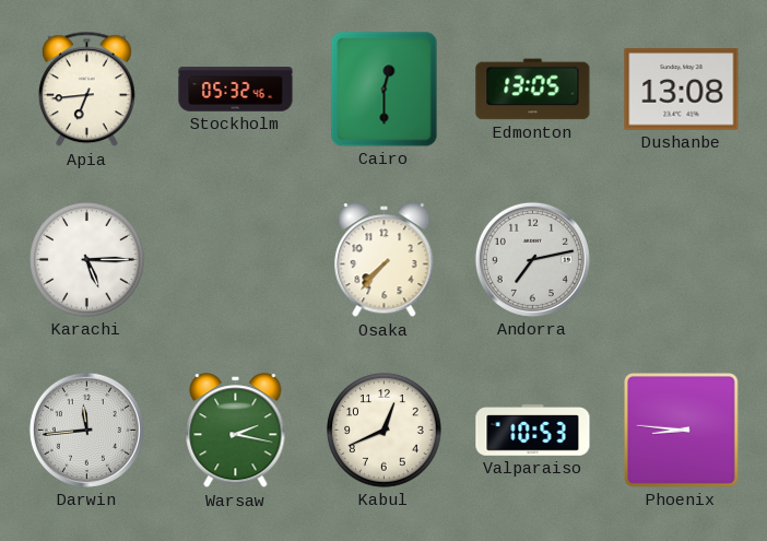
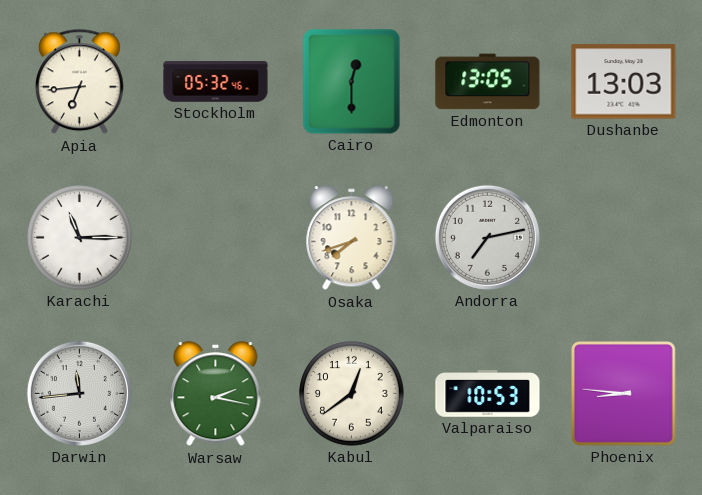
Dushanbe: 13:08 -> 13:03 (624, 82)
Karachi: 5:15 -> 11:15 (80, 238)
Osaka: 7:37 -> 7:42 (352, 238)
Kabul: 12:41 -> 12:39 (352, 394)
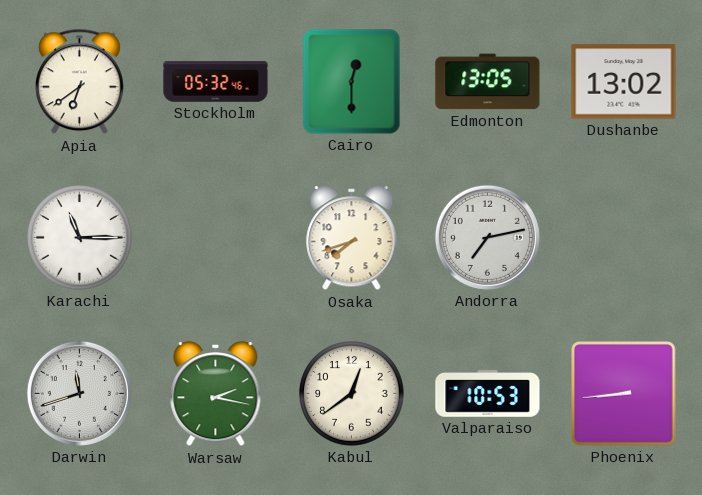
Apia: 6:44 -> 6:39 (79, 82)
Dushanbe: 13:03 -> 13:02 (624, 82)
Darwin: 11:44 -> 11:42 (79, 393)
Phoenix: 8:46 -> 8:44 (624, 394)
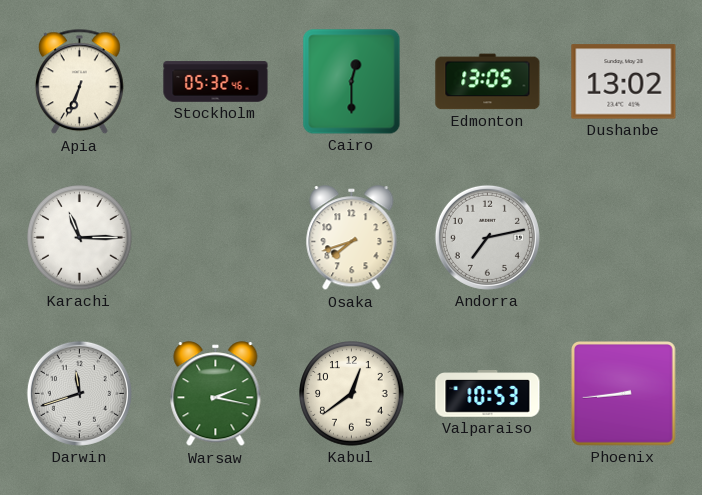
Apia: 6:39 -> 6:34 (79, 82)
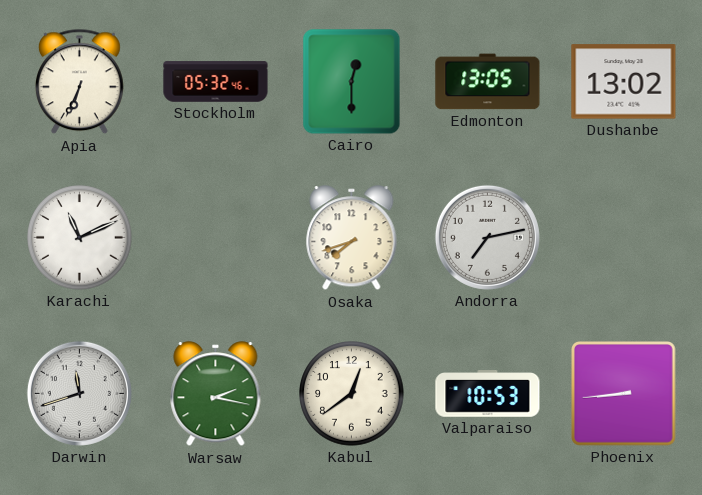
Karachi: 11:15 -> 11:11 (80, 238)
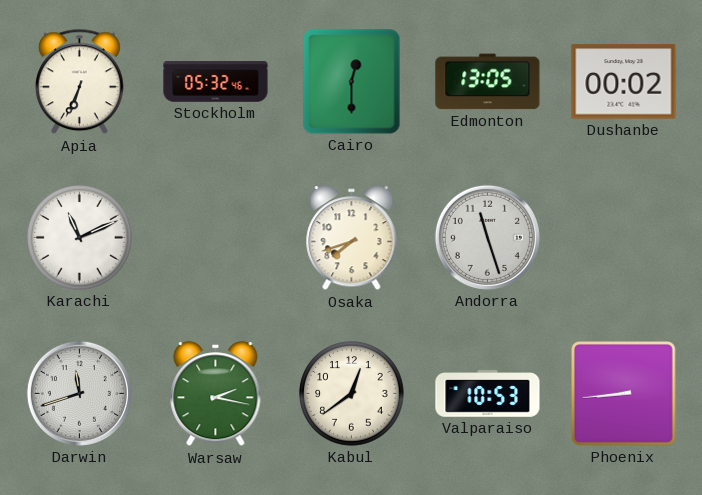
Dushanbe: 13:02 -> 00:02 (624, 82)
Andorra: 7:13 -> 11:27 (487, 237)
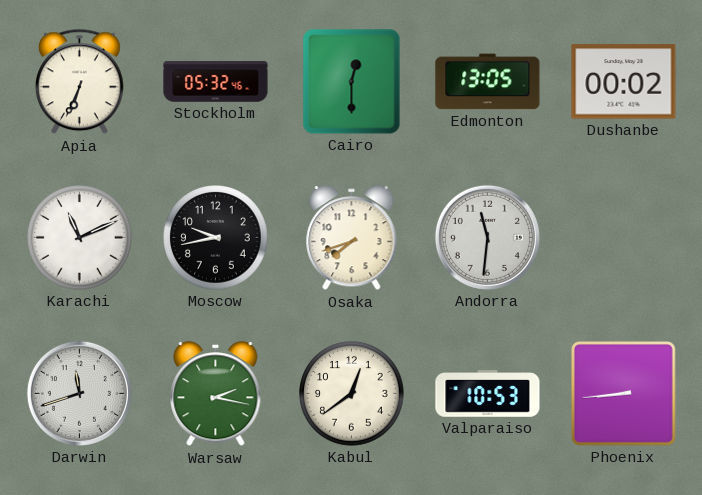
Moscow: none -> 9:43 (216, 238)
Andorra: 11:27 -> 11:31 (487, 237)
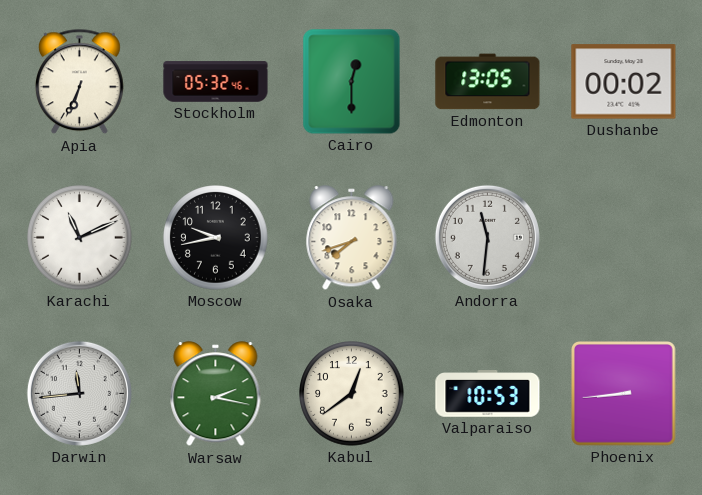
Darwin: 11:42 -> 11:44 (79, 393)
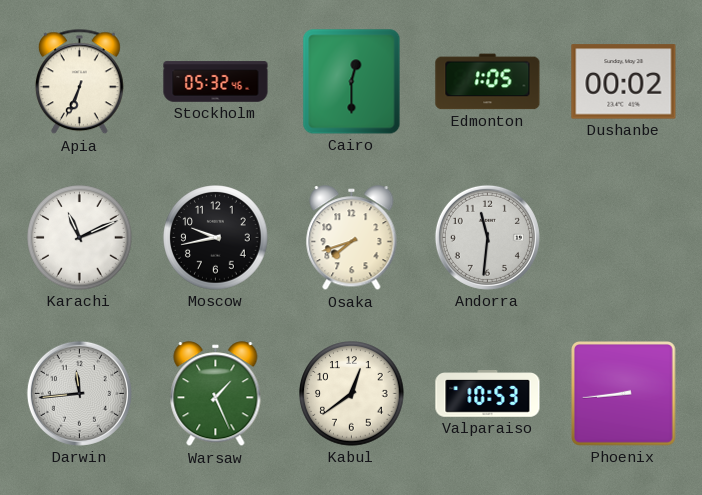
Edmonton: 13:05 -> 1:05 (488, 82)
Warsaw: 2:17 -> 1:26 (216, 394)
